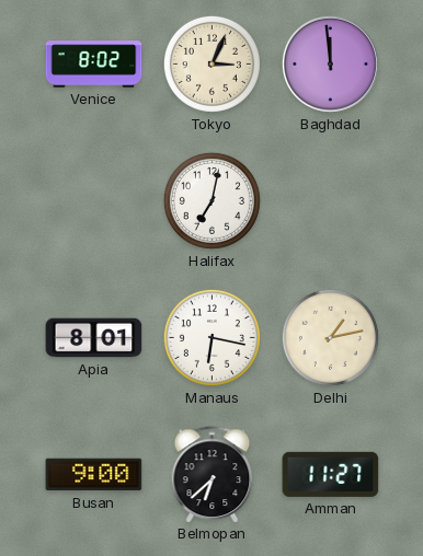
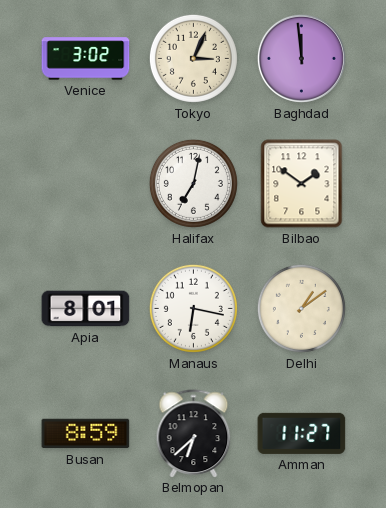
Venice: 8:02 -> 3:02 (86, 59)
Bilbao: none -> 1:51 (302, 184)
Delhi: 1:13 -> 1:09 (301, 308)
Busan: 9:00 -> 8:59 (86, 434)
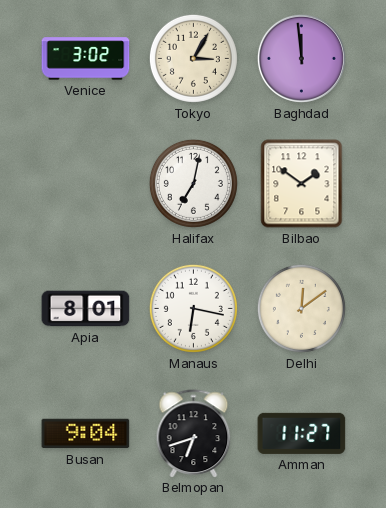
Tokyo: 3:04 -> 3:05 (193, 58)
Delhi: 1:09 -> 12:09 (301, 308)
Busan: 8:59 -> 9:04 (86, 434)
Belmopan: 6:38 -> 6:42 (194, 433)
